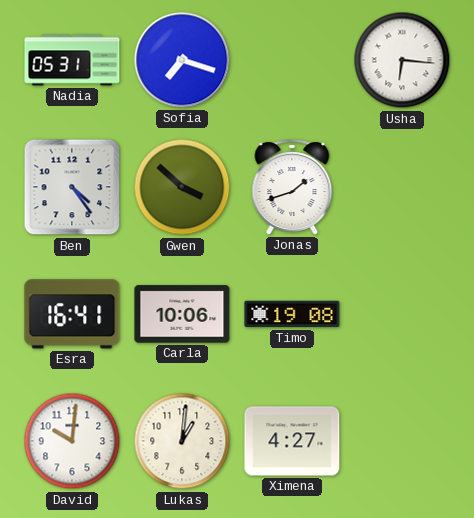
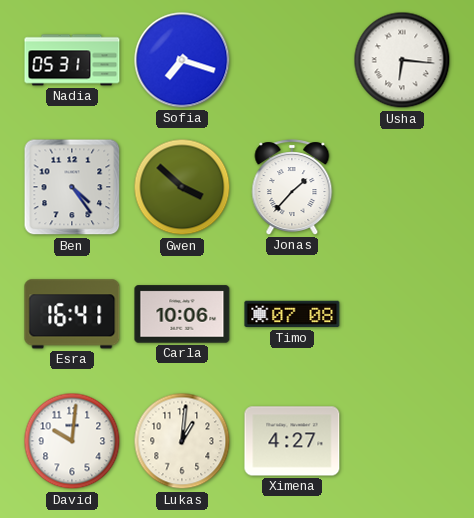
Jonas: 1:42 -> 1:37 (292, 187)
Timo: 19:08 -> 07:08 (292, 314)
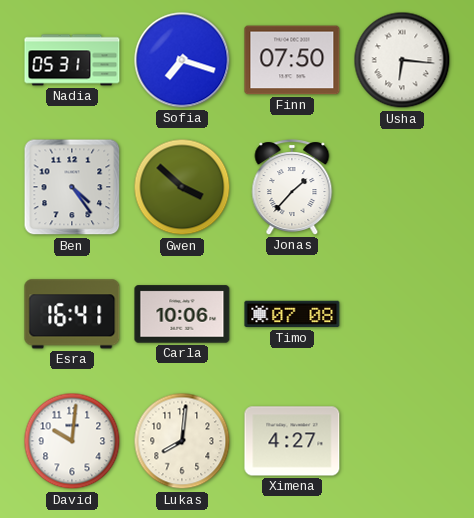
Finn: none -> 07:50 (292, 60)
Lukas: 1:01 -> 8:01 (182, 441)
